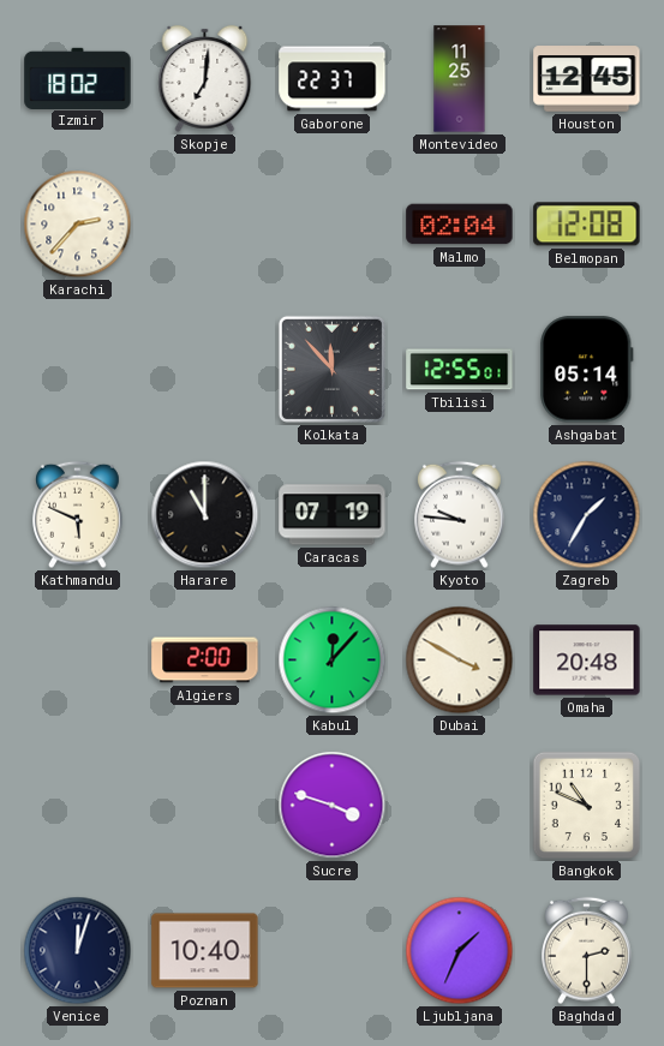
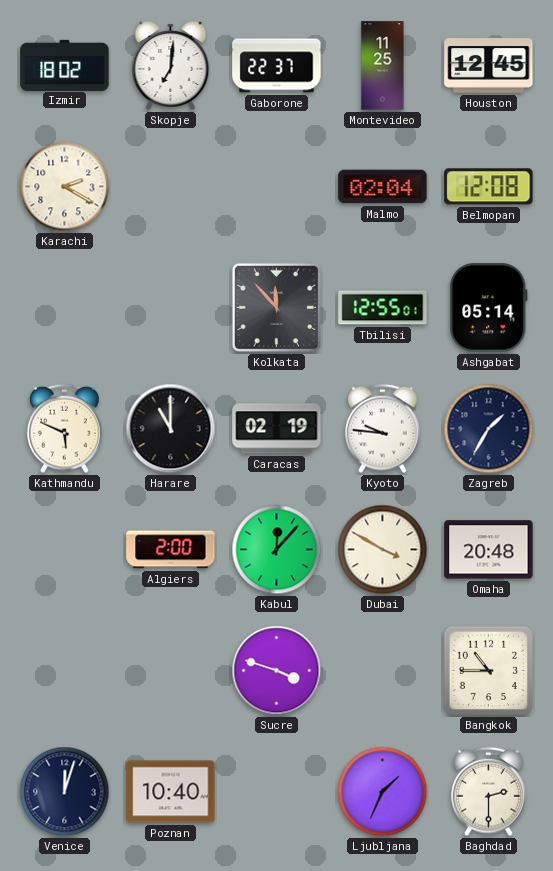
Karachi: 2:37 -> 2:20 (65, 187)
Caracas: 07:19 -> 02:19 (277, 429)
Bangkok: 10:49 -> 10:45 (489, 671)
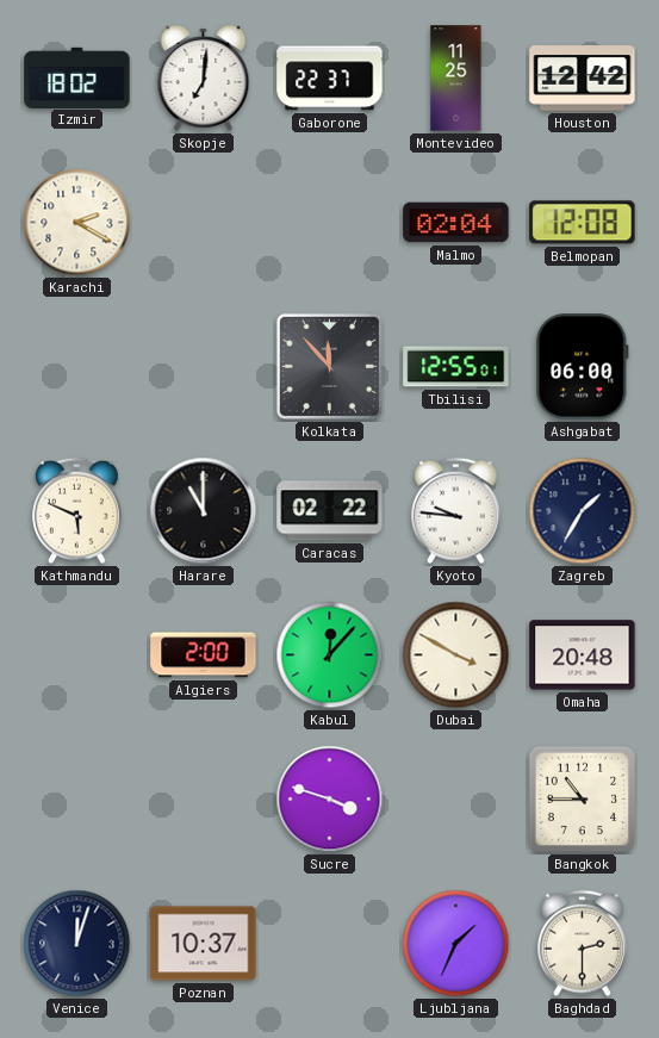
Houston: 12:45 -> 12:42 (583, 79)
Ashgabat: 05:14 -> 06:00 (583, 367)
Caracas: 02:19 -> 02:22 (330, 511)
Poznan: 10:40 -> 10:37 (204, 944)
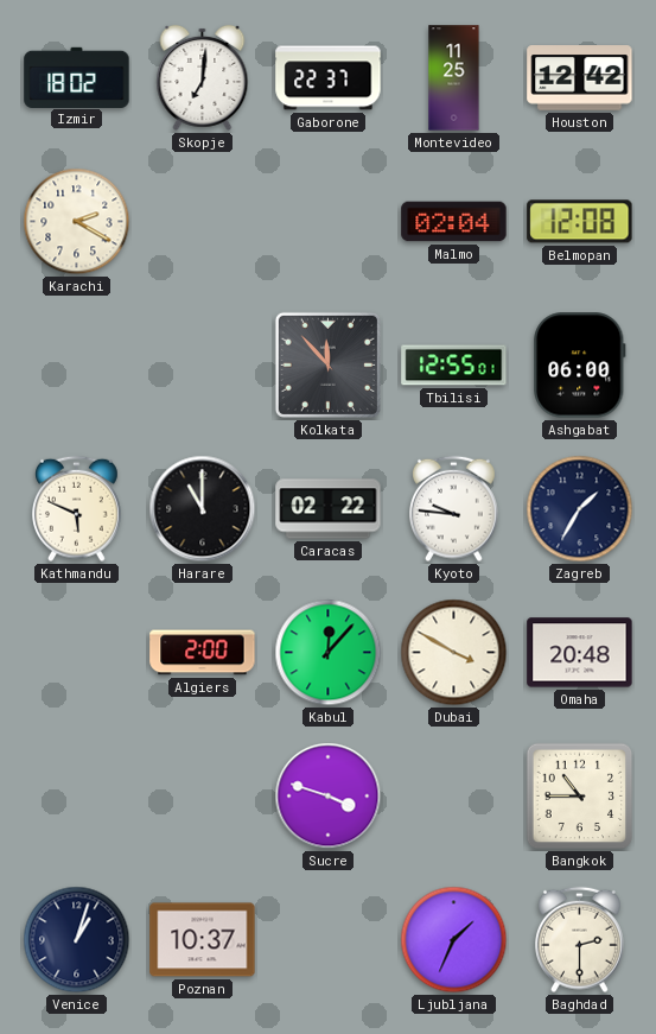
Venice: 12:03 -> 1:03 (77, 940)
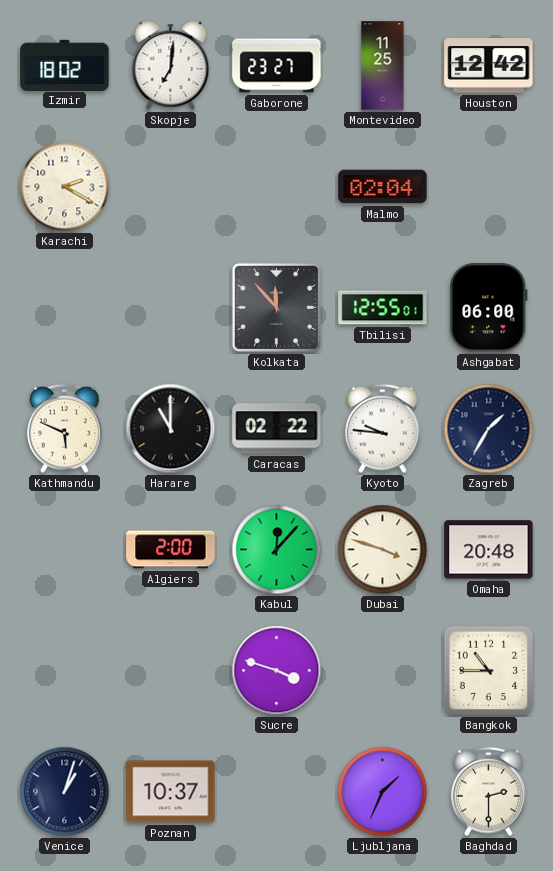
Gaborone: 22:37 -> 23:27 (277, 66)
Belmopan: 12:08 -> none (580, 222)
Dubai: 3:50 -> 3:48 (383, 550)
